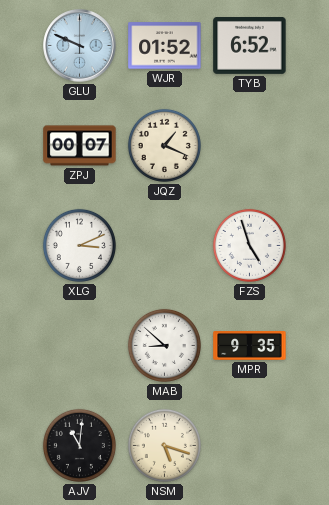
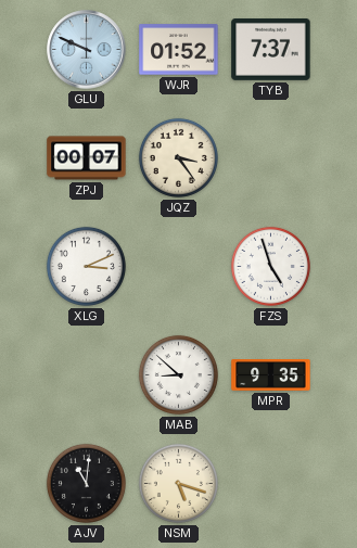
TYB: 6:52 -> 7:37 (271, 50)
JQZ: 1:19 -> 3:24 (178, 157)
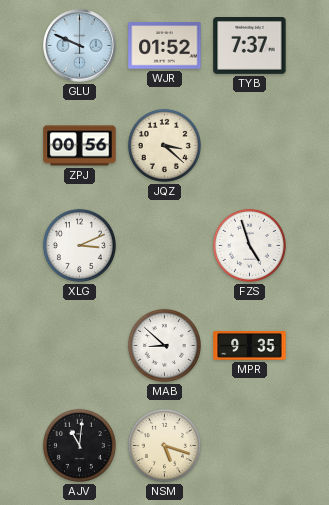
ZPJ: 00:07 -> 00:56 (80, 146)
JQZ: 3:24 -> 3:22 (164, 145)
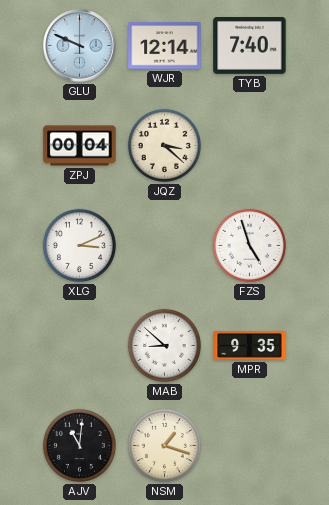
WJR: 01:52 -> 12:14 (165, 46)
TYB: 7:37 -> 7:40 (250, 46)
ZPJ: 00:56 -> 00:04 (80, 146)
NSM: 5:18 -> 1:18 (164, 445)
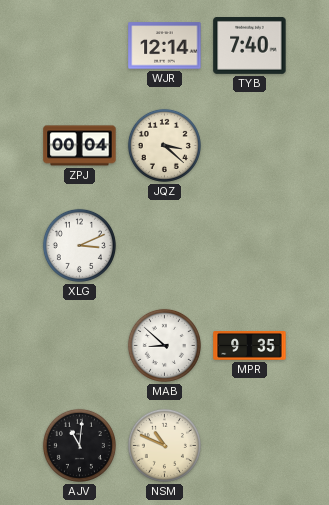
GLU: 9:49 -> none (80, 46)
FZS: 4:57 -> none (249, 245)
NSM: 1:18 -> 10:49 (164, 445)
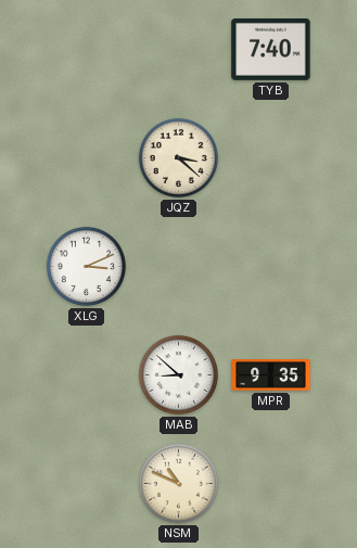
WJR: 12:14 -> none (165, 46)
ZPJ: 00:04 -> none (80, 146)
AJV: 11:01 -> none (79, 445)
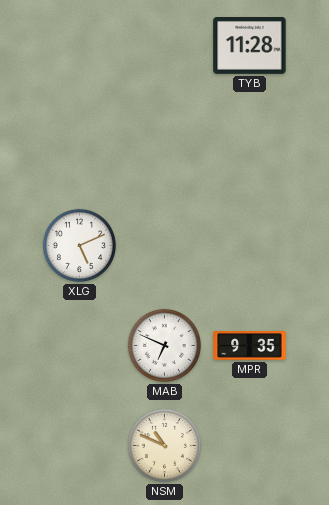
TYB: 7:40 -> 11:28 (250, 46)
JQZ: 3:22 -> none (178, 157)
XLG: 3:11 -> 5:11 (79, 245)
MAB: 8:52 -> 6:49 (164, 345)
